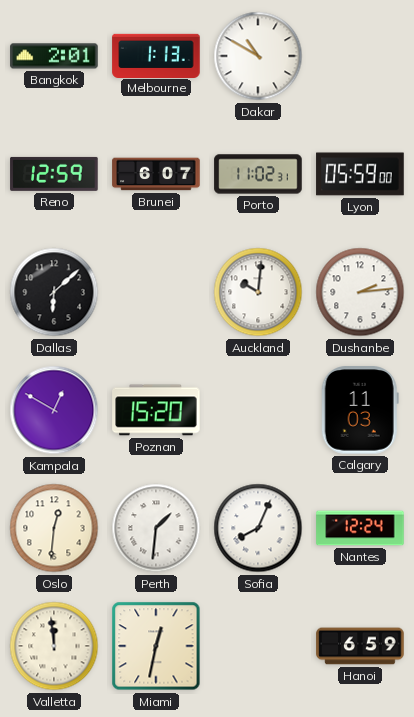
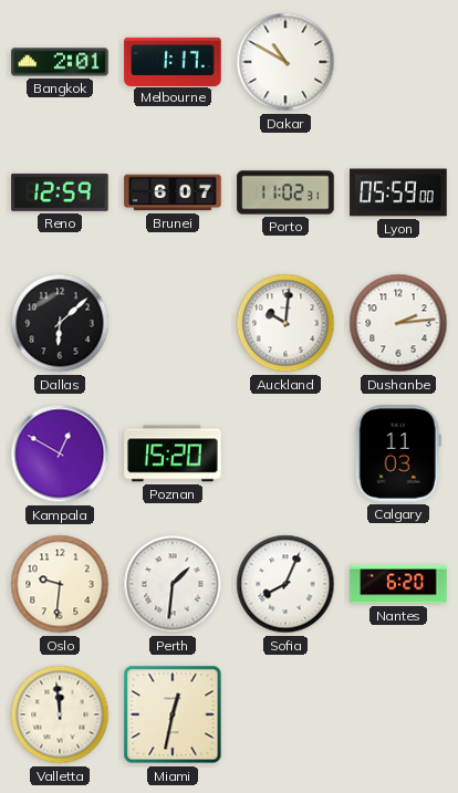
Melbourne: 1:13 -> 1:17 (173, 61)
Oslo: 12:31 -> 9:31 (60, 584)
Nantes: 12:24 -> 6:20 (398, 584)
Hanoi: 6:59 -> none (360, 646)
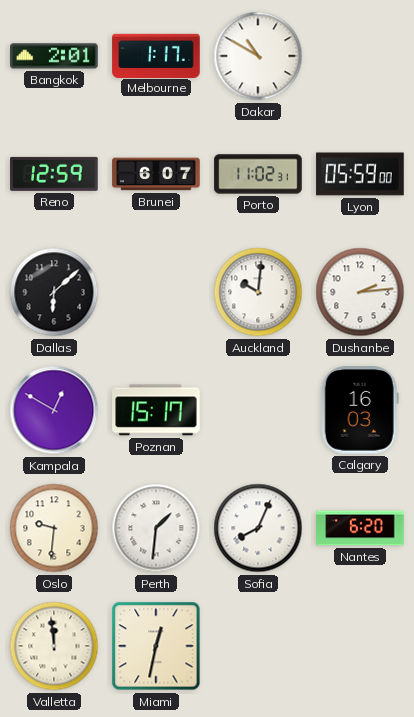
Poznan: 15:20 -> 15:17 (156, 410)
Calgary: 11:03 -> 16:03 (360, 410)
